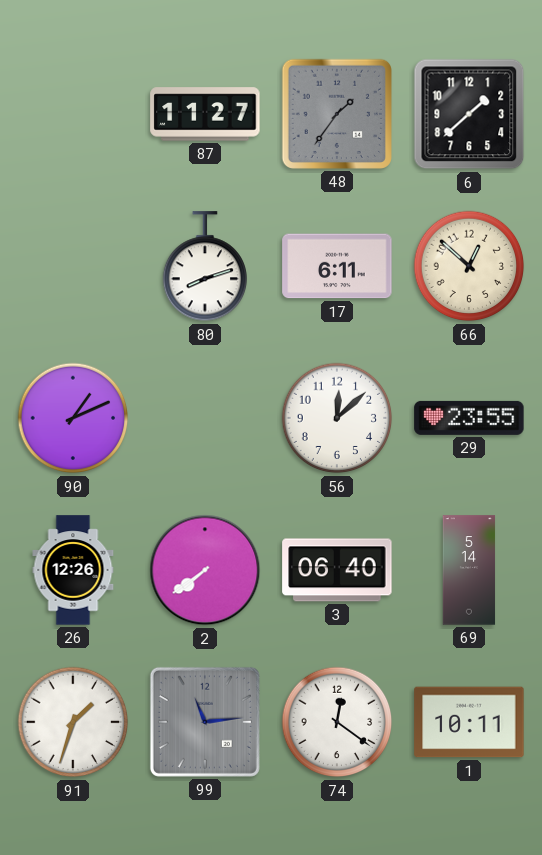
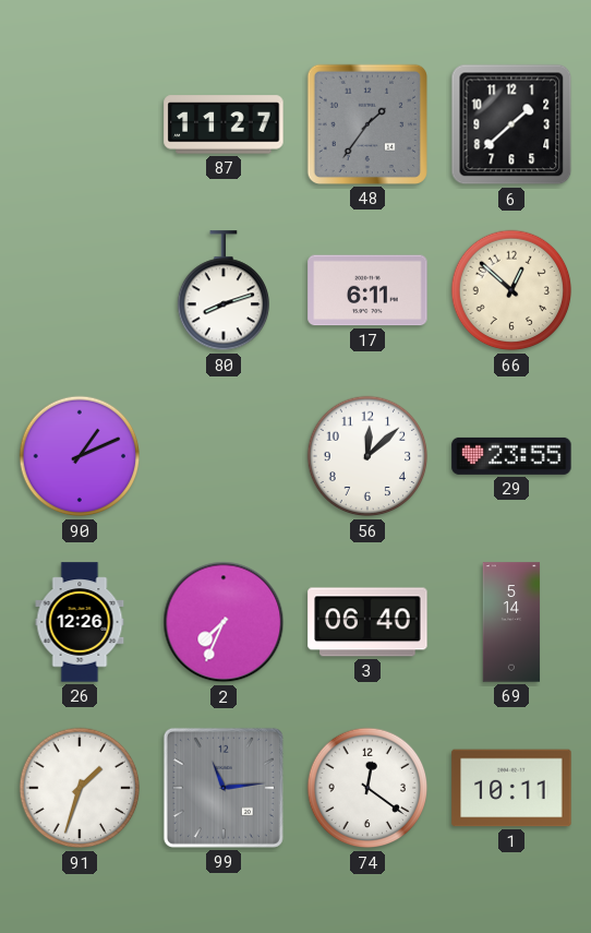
2: 7:39 -> 7:34 (224, 622)
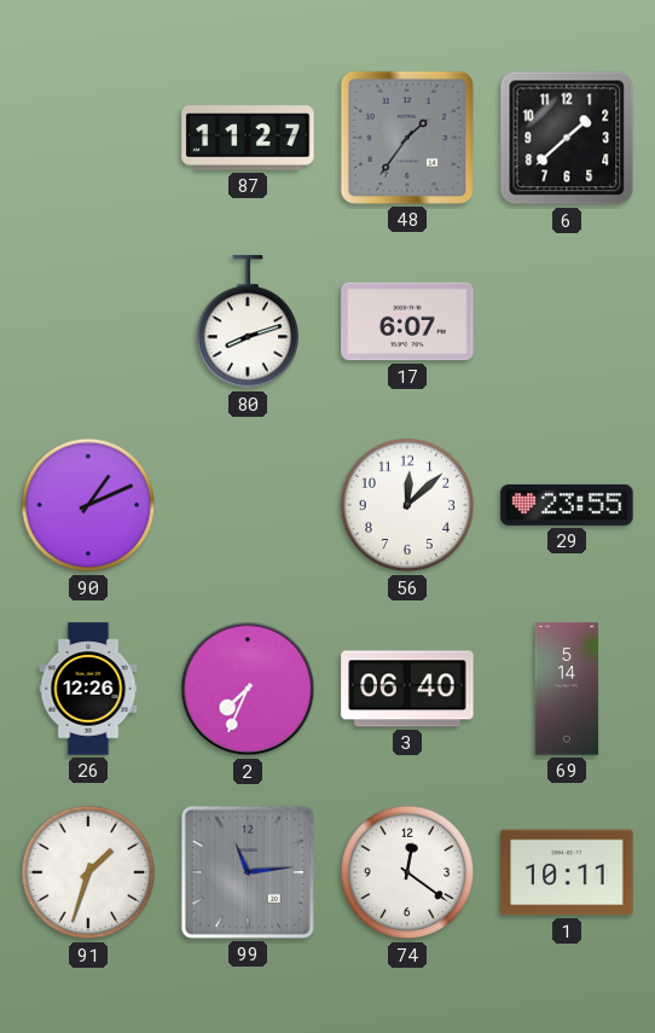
17: 6:11 -> 6:07 (407, 321)
66: 12:52 -> none (511, 290)
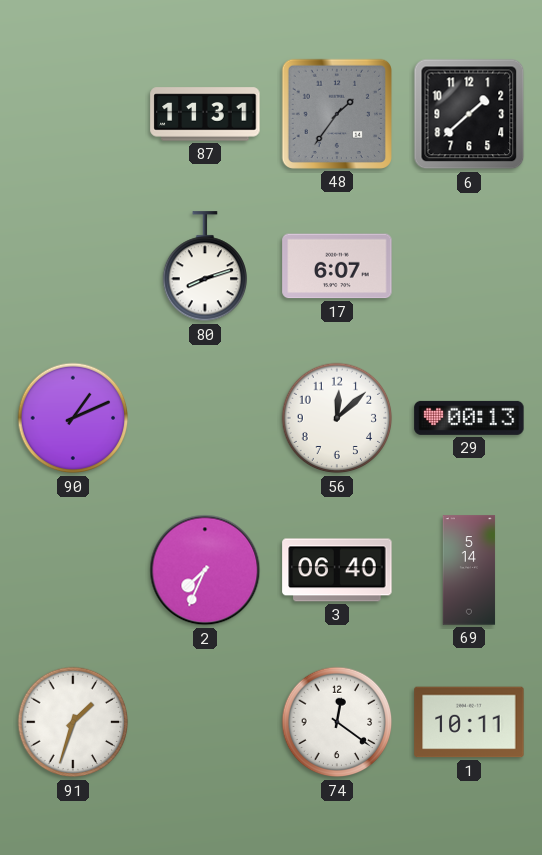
87: 11:27 -> 11:31 (205, 114)
29: 23:55 -> 00:13 (469, 418)
26: 12:26 -> none (88, 689)
99: 11:14 -> none (248, 872)
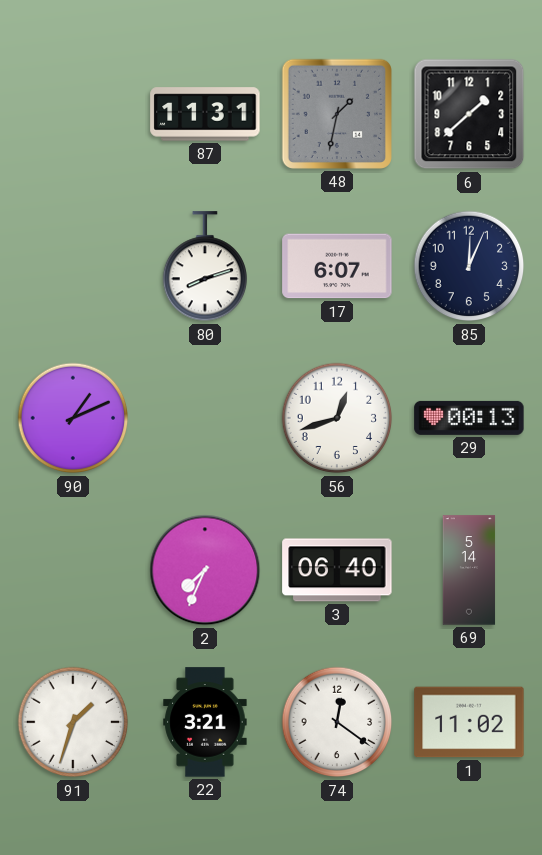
48: 1:36 -> 1:32 (337, 114)
85: none -> 12:04 (469, 266)
56: 12:08 -> 12:42 (337, 418)
22: none -> 3:21 (205, 722)
1: 10:11 -> 11:02 (469, 722)
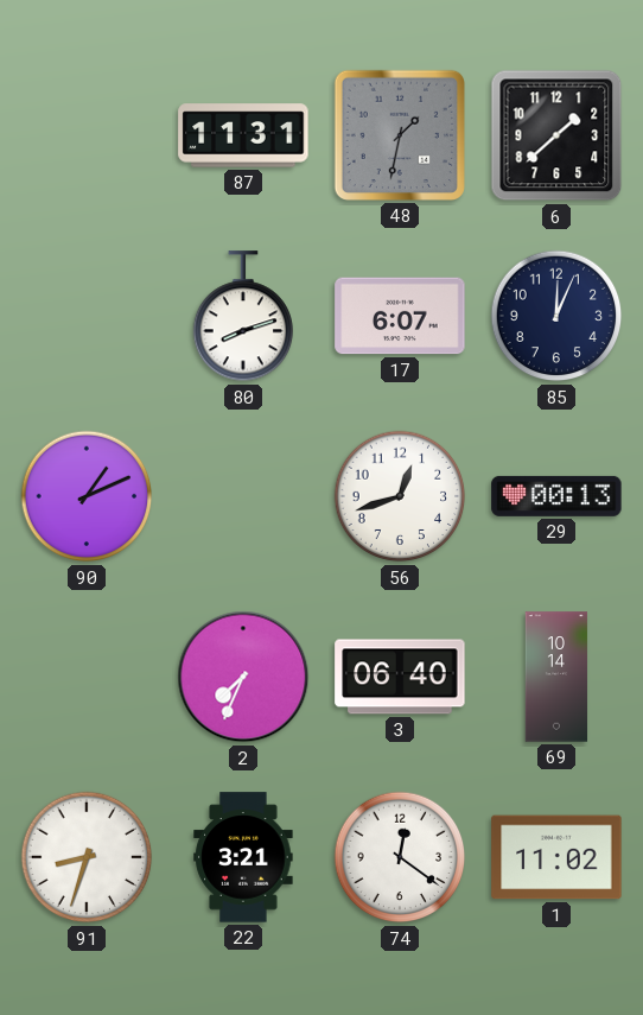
69: 5:14 -> 10:14 (556, 677)
91: 1:33 -> 8:33 (87, 857)
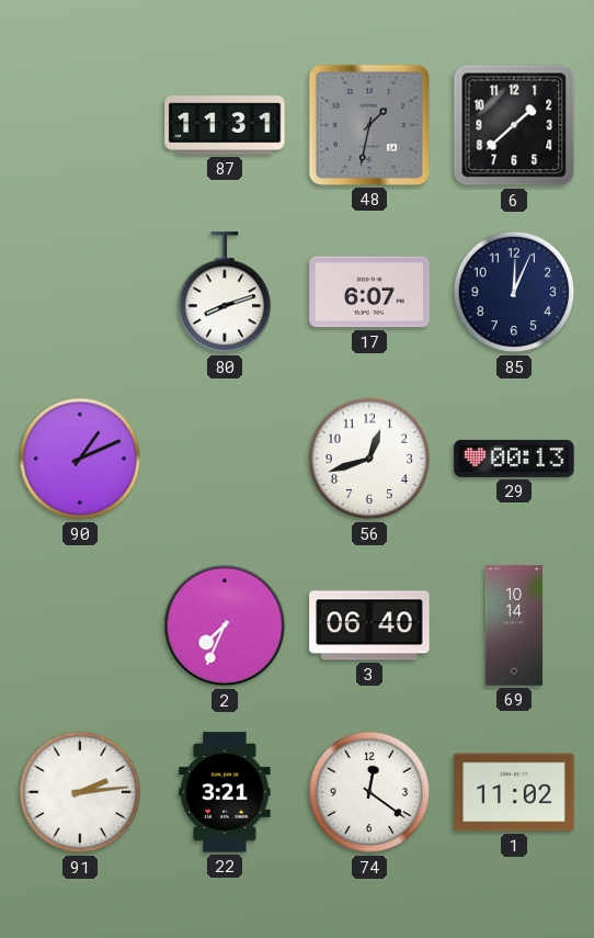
91: 8:33 -> 2:14 (80, 792)
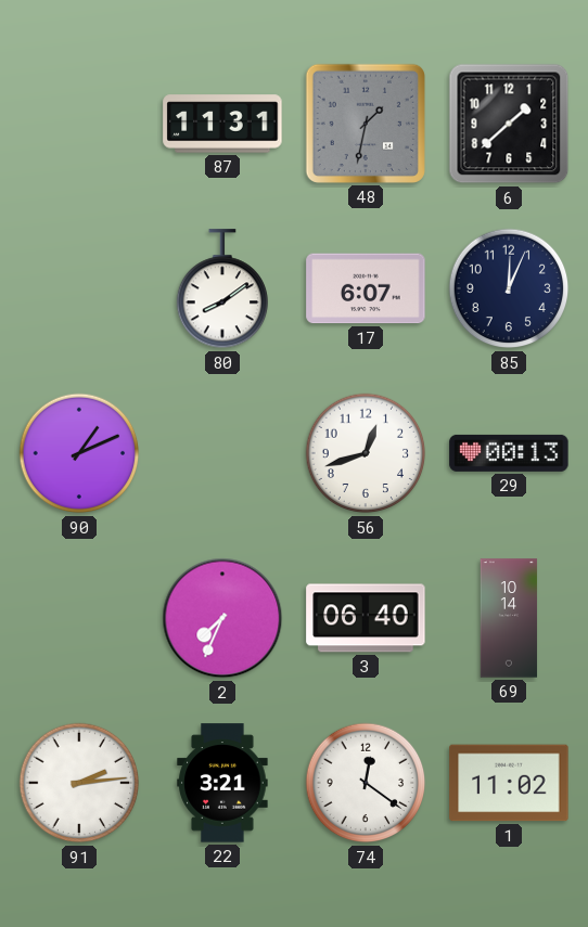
80: 8:12 -> 8:09 (221, 289)
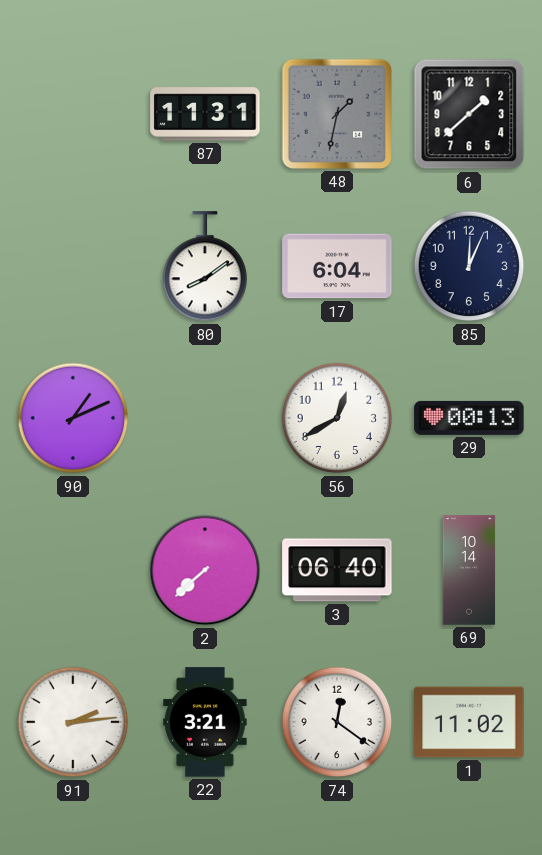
17: 6:07 -> 6:04 (337, 266)
56: 12:42 -> 12:40 (337, 418)
2: 7:34 -> 7:38 (205, 570)
